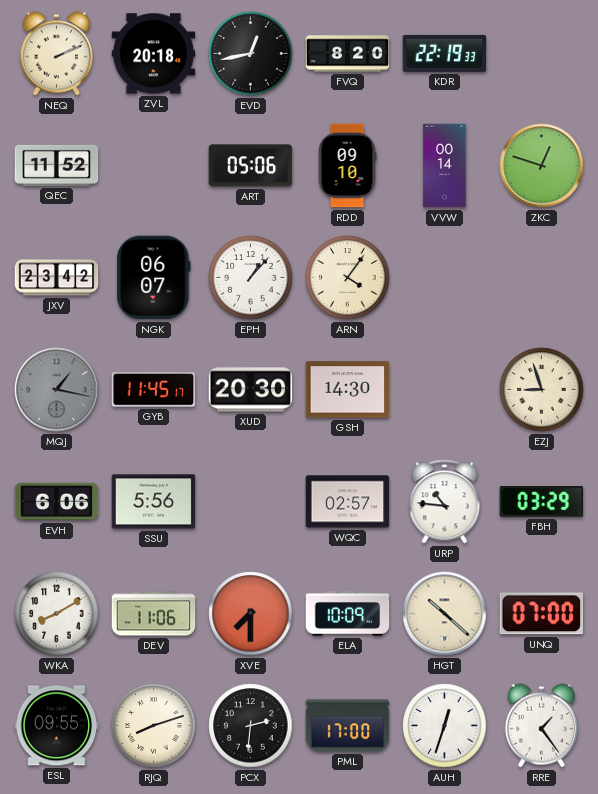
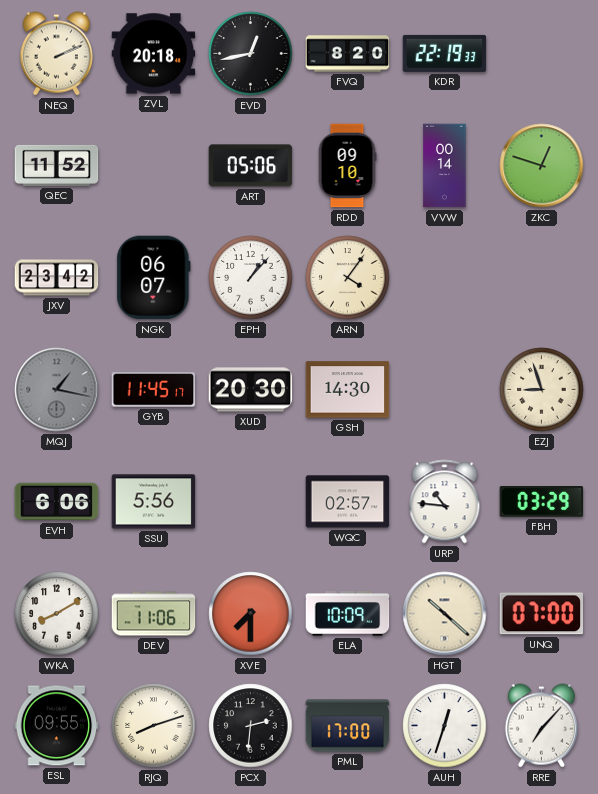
RRE: 1:24 -> 7:07 (541, 726)
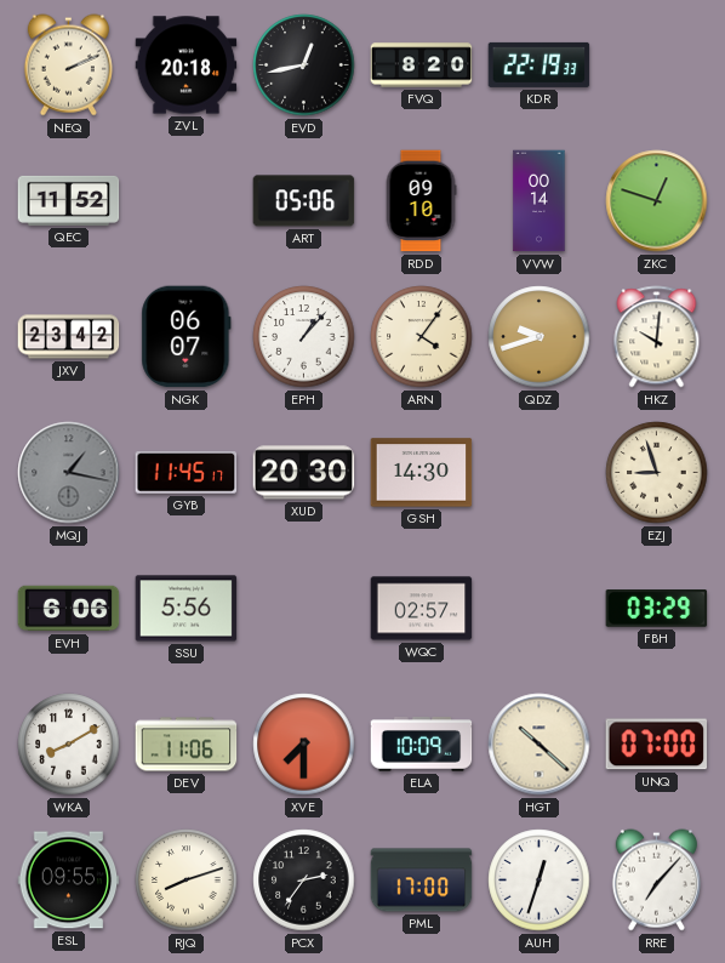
QDZ: none -> 9:42 (540, 337)
HKZ: none -> 10:01 (657, 337)
URP: 10:46 -> none (445, 502)
PCX: 2:31 -> 2:36 (304, 881)
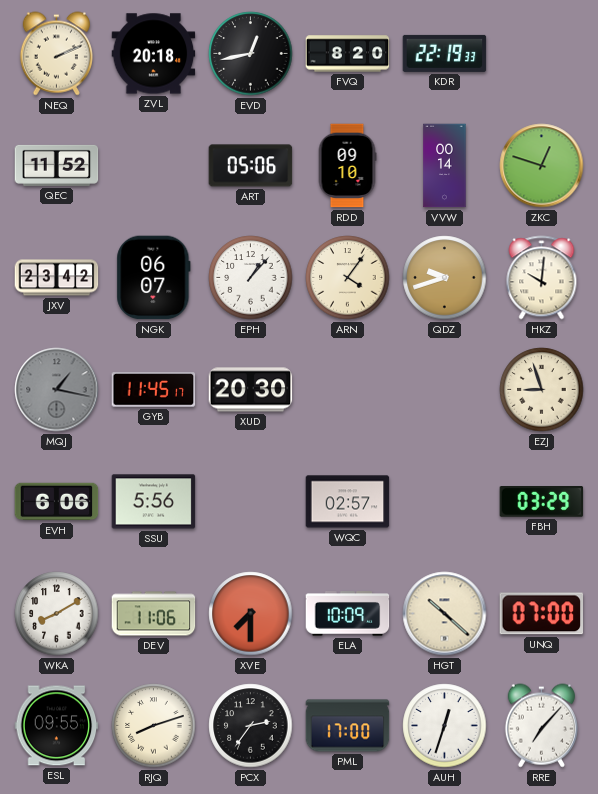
GSH: 14:30 -> none (422, 473)
